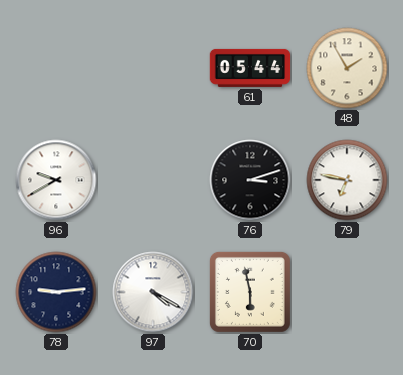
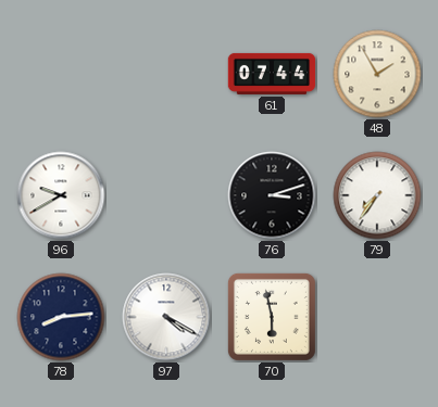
61: 05:44 -> 07:44 (272, 74)
79: 6:47 -> 7:36 (377, 195)
78: 9:14 -> 8:14 (61, 317)
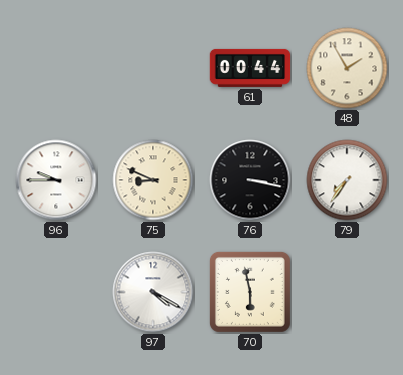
61: 07:44 -> 00:44 (250, 68)
96: 9:40 -> 9:45 (56, 180)
75: none -> 8:49 (153, 180)
76: 3:12 -> 3:17 (250, 180)
78: 8:14 -> none (61, 317)
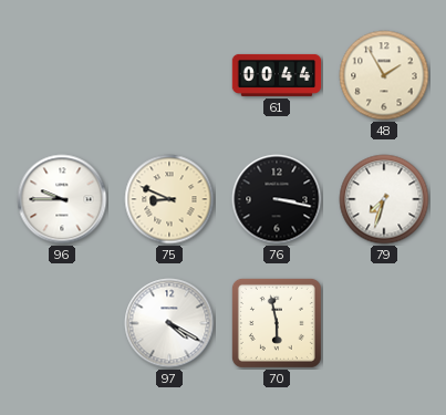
79: 7:36 -> 7:33 (384, 199)
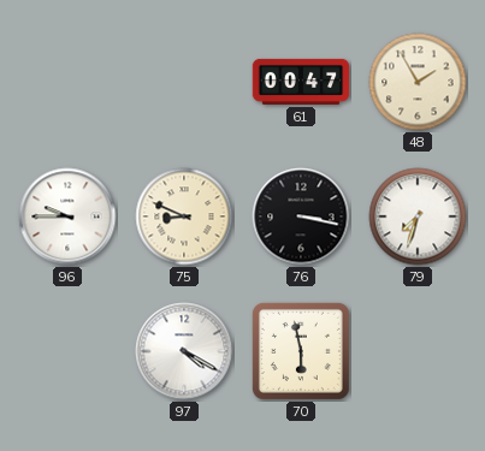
61: 00:44 -> 00:47 (301, 82)
